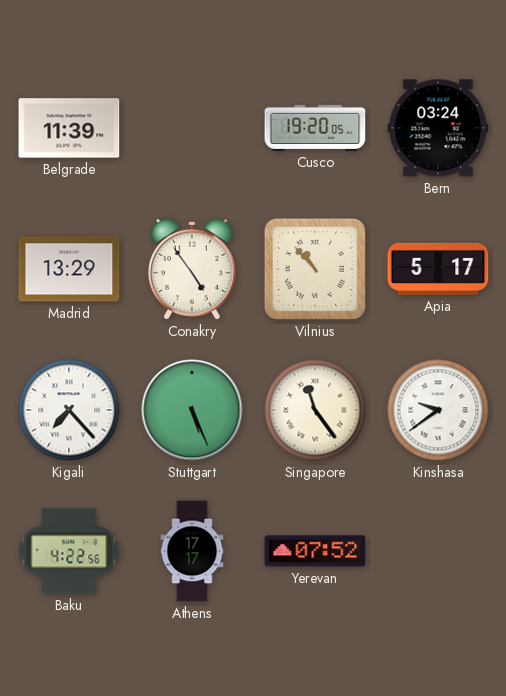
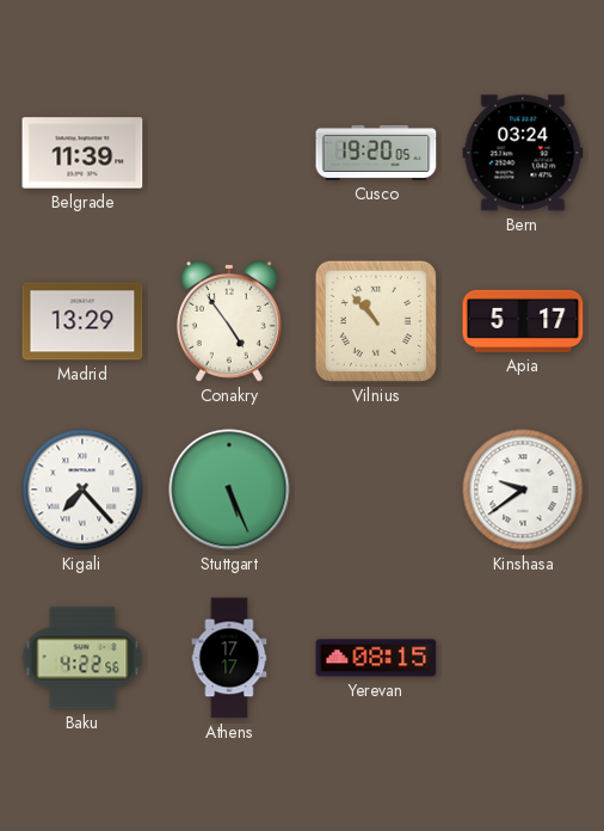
Singapore: 11:24 -> none (315, 410)
Yerevan: 07:52 -> 08:15 (376, 658)
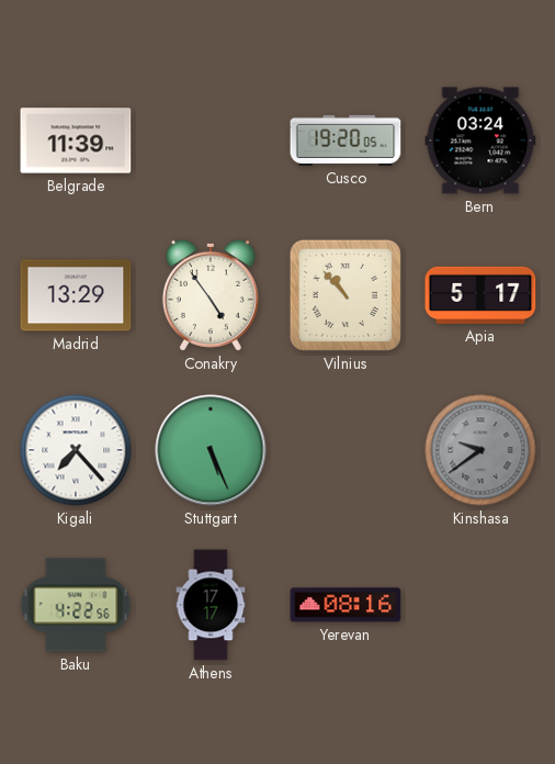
Kinshasa dial: white -> grey (480, 450)
Yerevan: 08:15 -> 08:16 (346, 605)
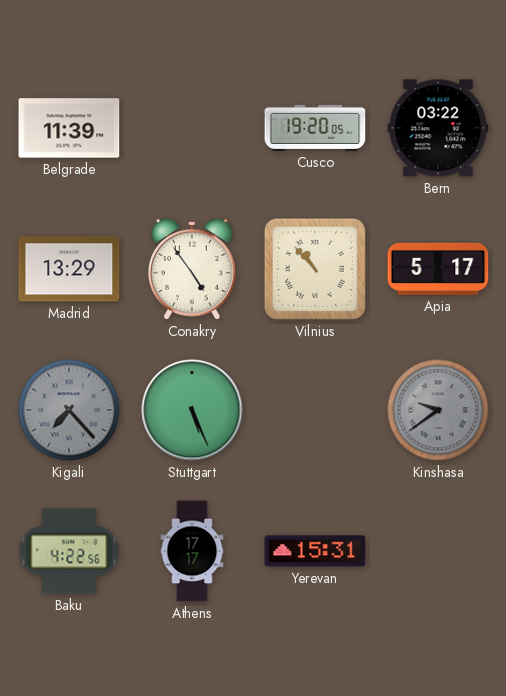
Bern: 03:24 -> 03:22 (438, 128)
Kigali dial: white -> grey (69, 410)
Yerevan: 08:16 -> 15:31 (315, 551)
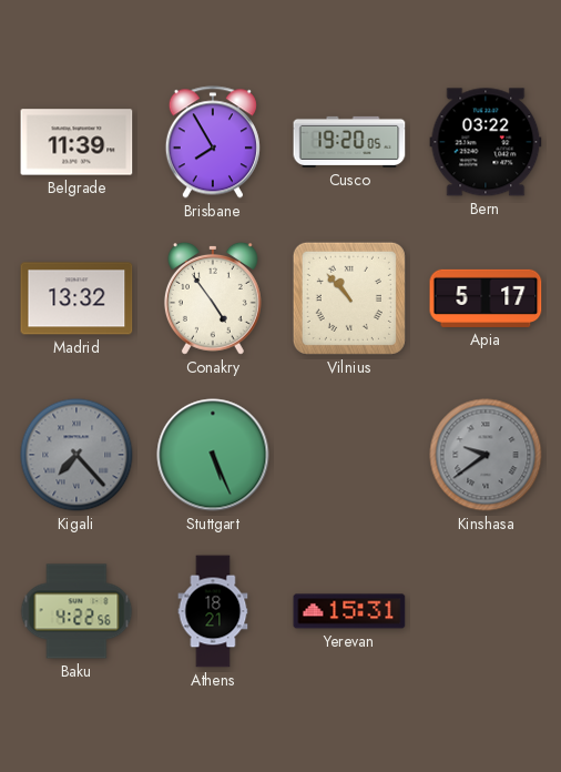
Brisbane: none -> 7:55 (213, 142)
Madrid: 13:29 -> 13:32 (76, 298)
Athens: 17:17 -> 18:21 (213, 611)
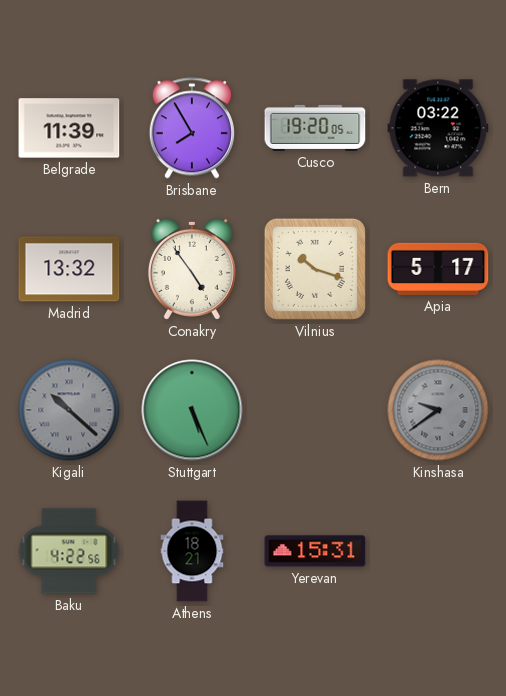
Vilnius: 10:53 -> 10:18 (315, 269)
Kigali: 7:23 -> 10:22 (69, 410)
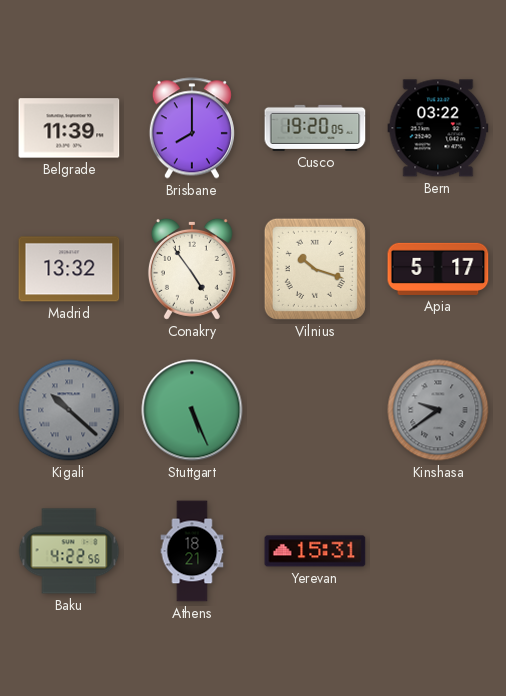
Brisbane: 7:55 -> 8:00 (192, 128)
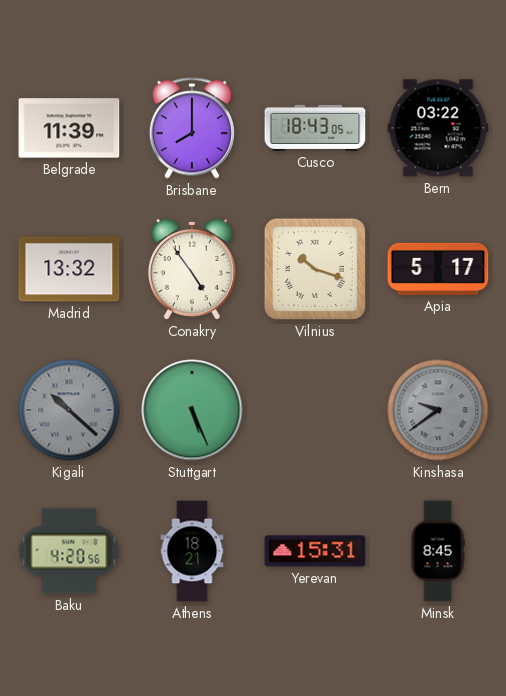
Cusco: 19:20 -> 18:43 (315, 128)
Baku: 4:22 -> 4:20 (69, 551)
Minsk: none -> 8:45 (438, 551)
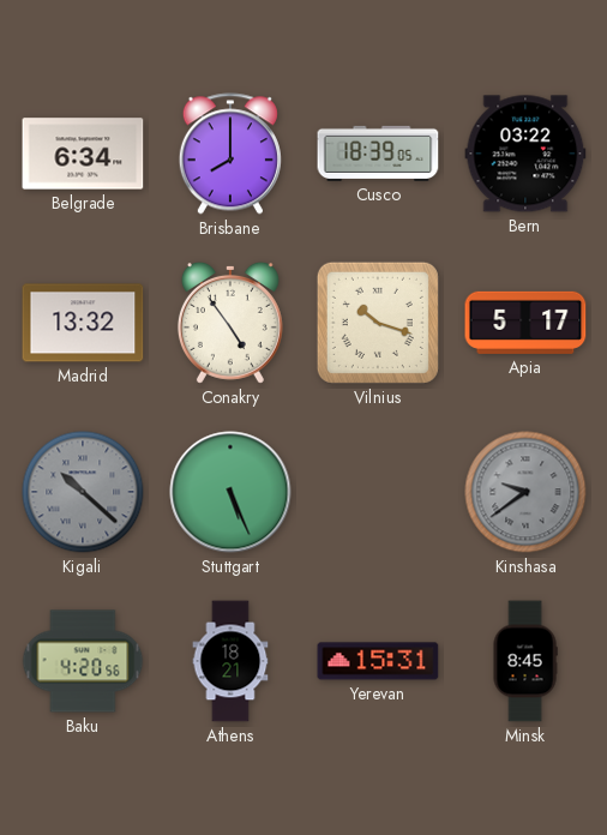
Belgrade: 11:39 -> 6:34 (83, 154)
Cusco: 18:43 -> 18:39 (378, 154)
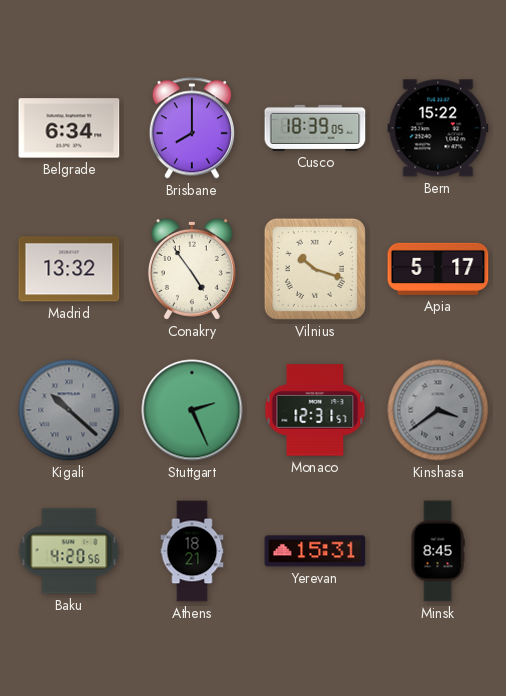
Bern: 03:22 -> 15:22 (438, 128)
Stuttgart: 5:26 -> 2:26 (192, 410)
Monaco: none -> 12:31 (315, 410)
Kinshasa: 9:39 -> 3:39 (438, 410)
